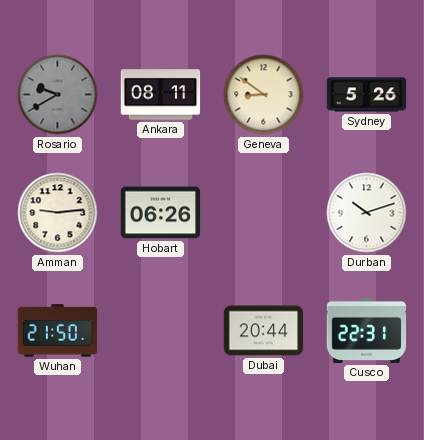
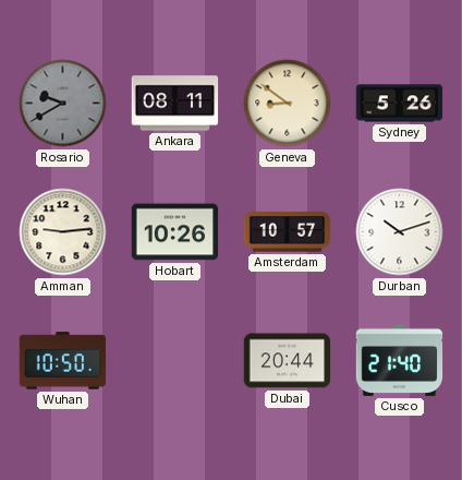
Hobart: 06:26 -> 10:26 (175, 232)
Amsterdam: none -> 10:57 (288, 232)
Wuhan: 21:50 -> 10:50 (63, 361)
Cusco: 22:31 -> 21:40 (400, 360)
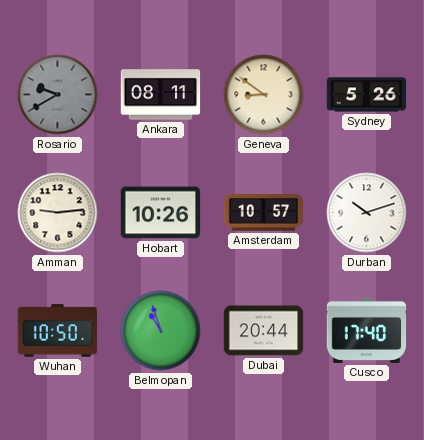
Belmopan: none -> 10:57 (161, 331)
Cusco: 21:40 -> 17:40 (367, 330)
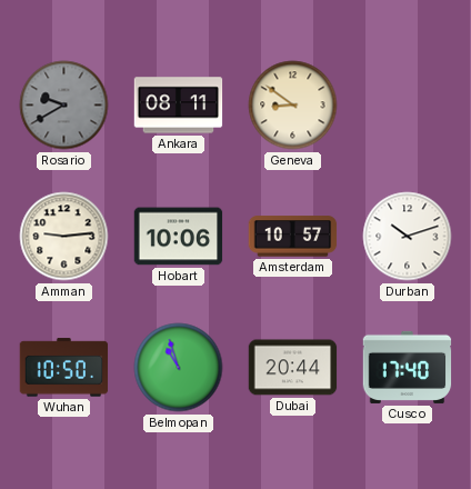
Sydney: 5:26 -> none (367, 95)
Hobart: 10:26 -> 10:06 (179, 237)
